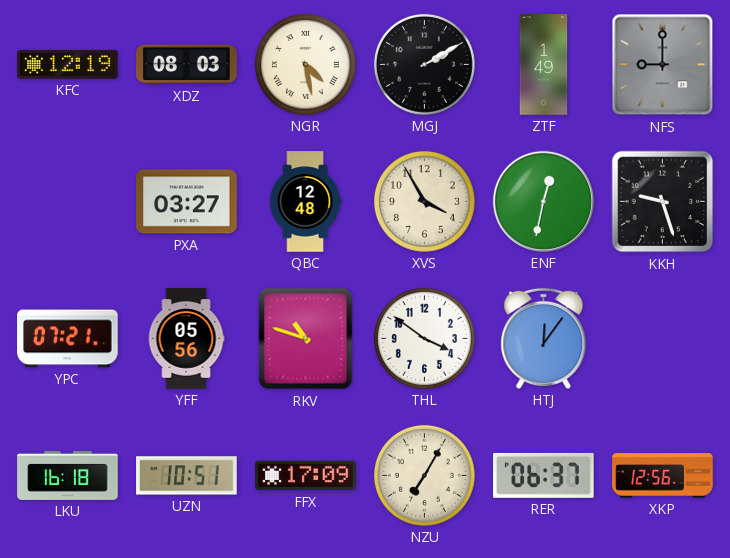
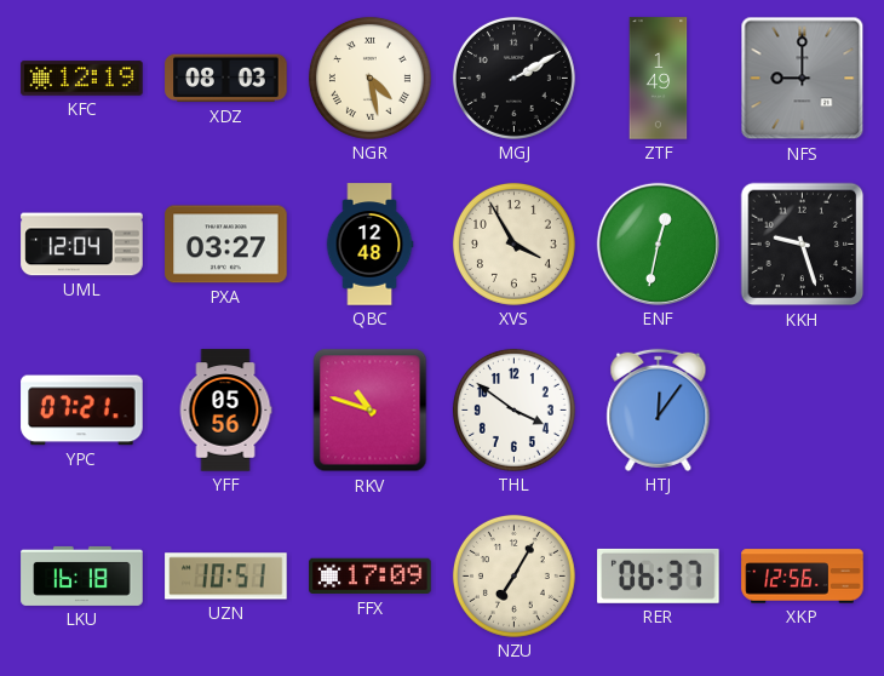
UML: none -> 12:04 (82, 245)
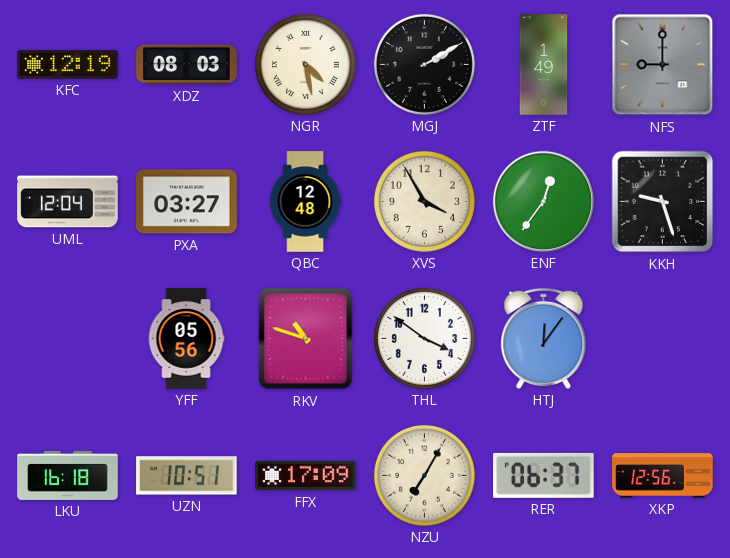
ENF: 12:32 -> 12:36 (543, 201)
YPC: 07:21 -> none (82, 411)
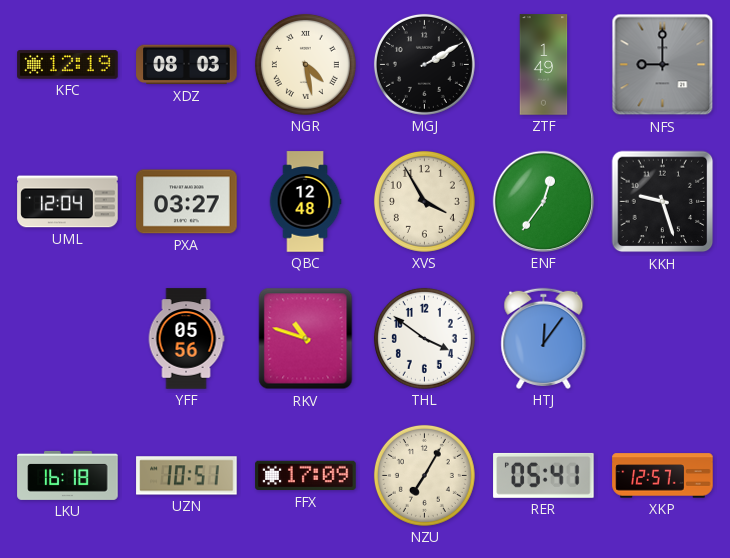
RER: 06:37 -> 05:41 (544, 475)
XKP: 12:56 -> 12:57 (663, 476)
